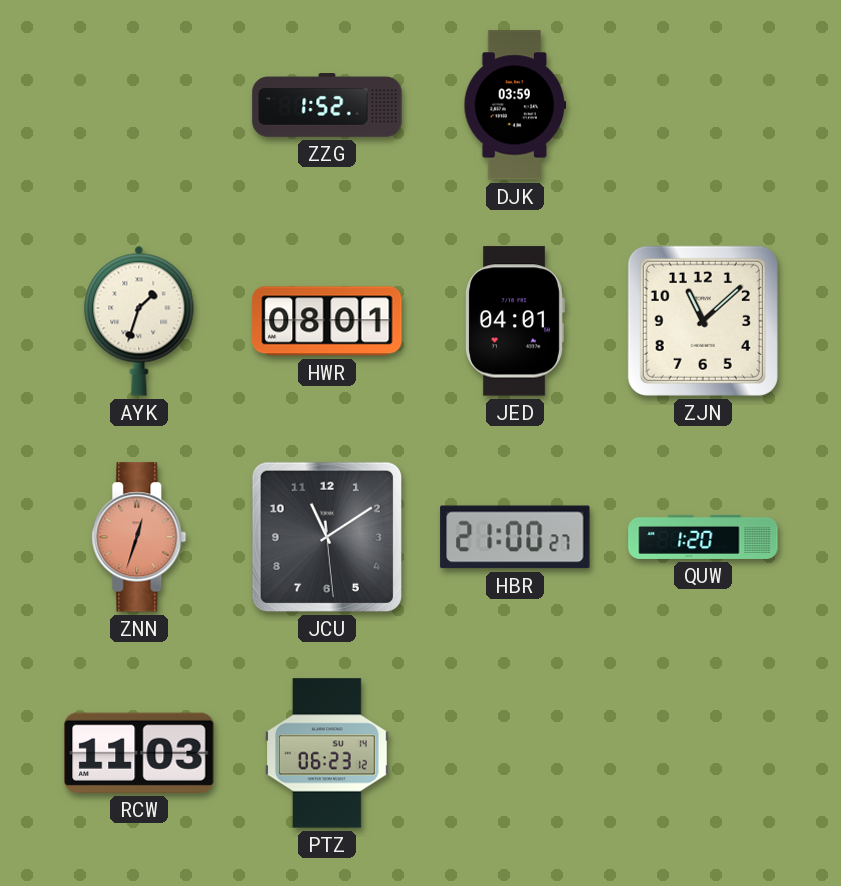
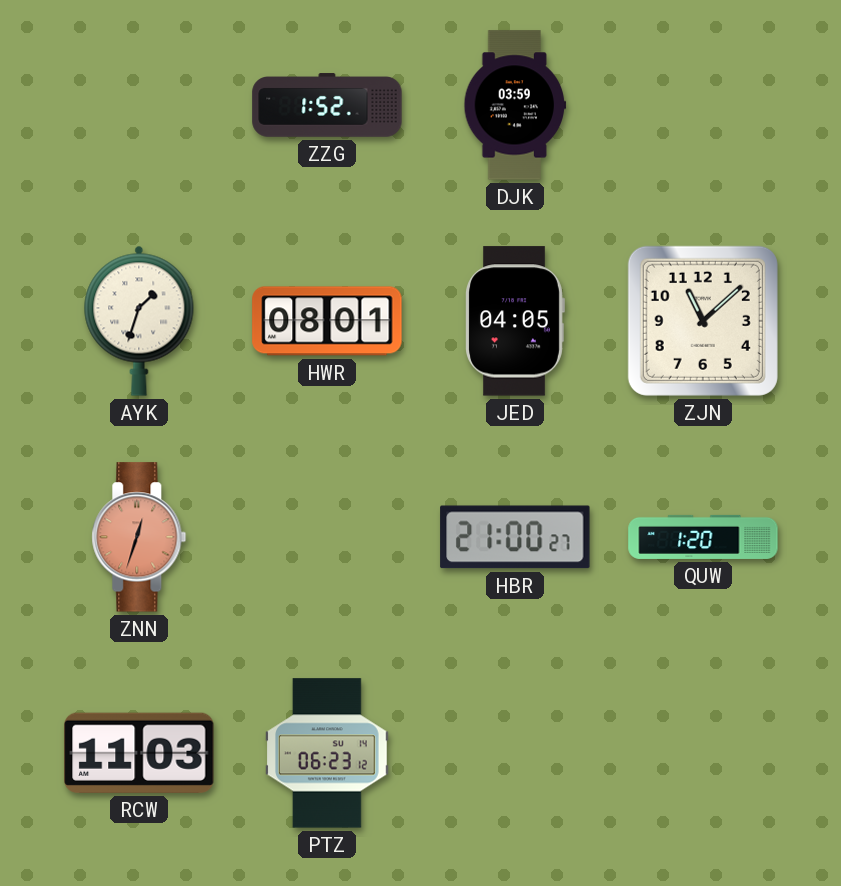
JED: 04:01 -> 04:05 (515, 321)
JCU: 11:09 -> none (327, 537)
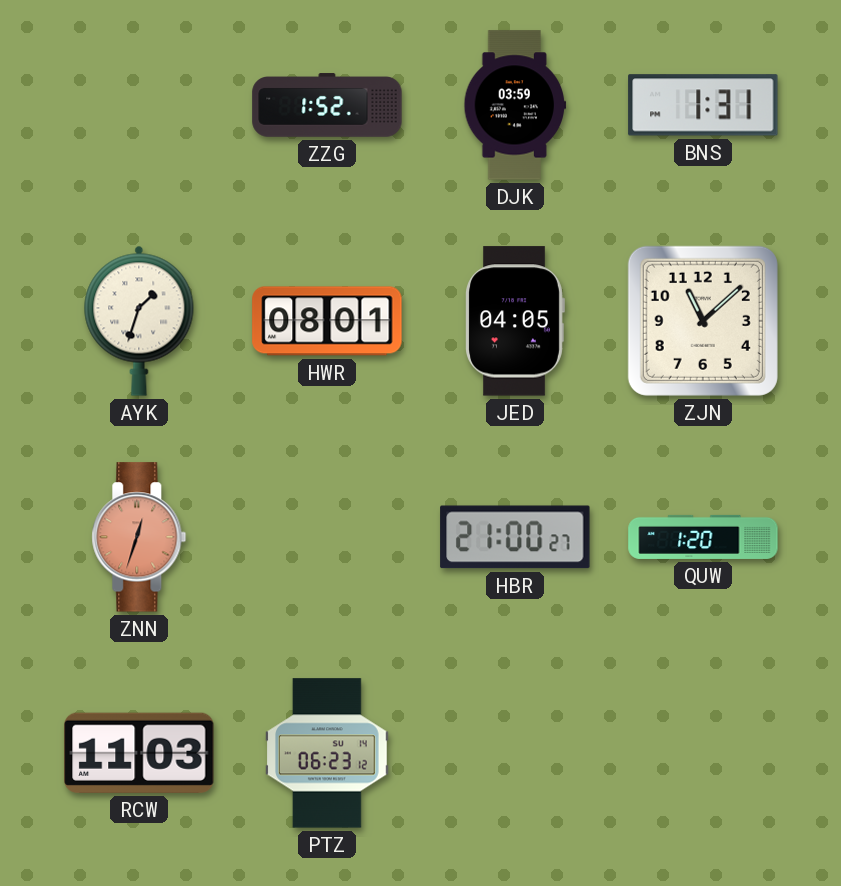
BNS: none -> 1:31 (703, 105)
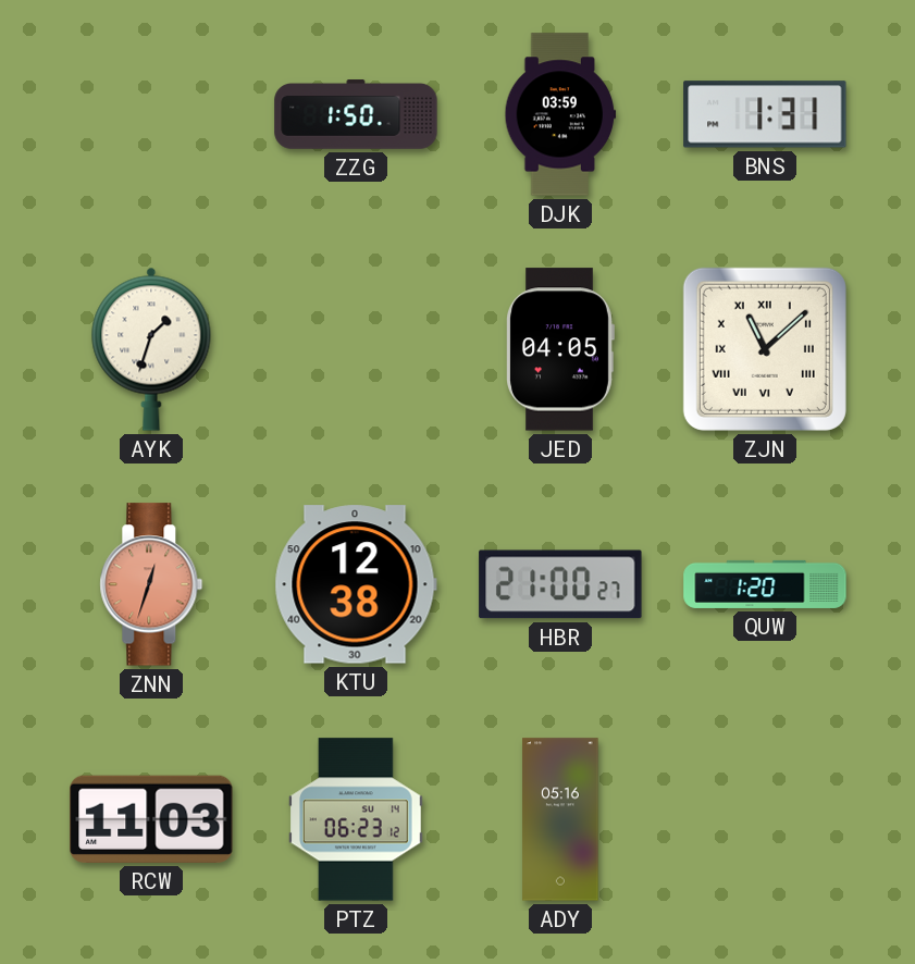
ZZG: 1:52 -> 1:50 (356, 114)
HWR: 08:01 -> none (327, 321)
ZJN numerals: Arabic -> Roman (765, 349)
KTU: none -> 12:38 (356, 584)
ADY: none -> 05:16 (560, 819)
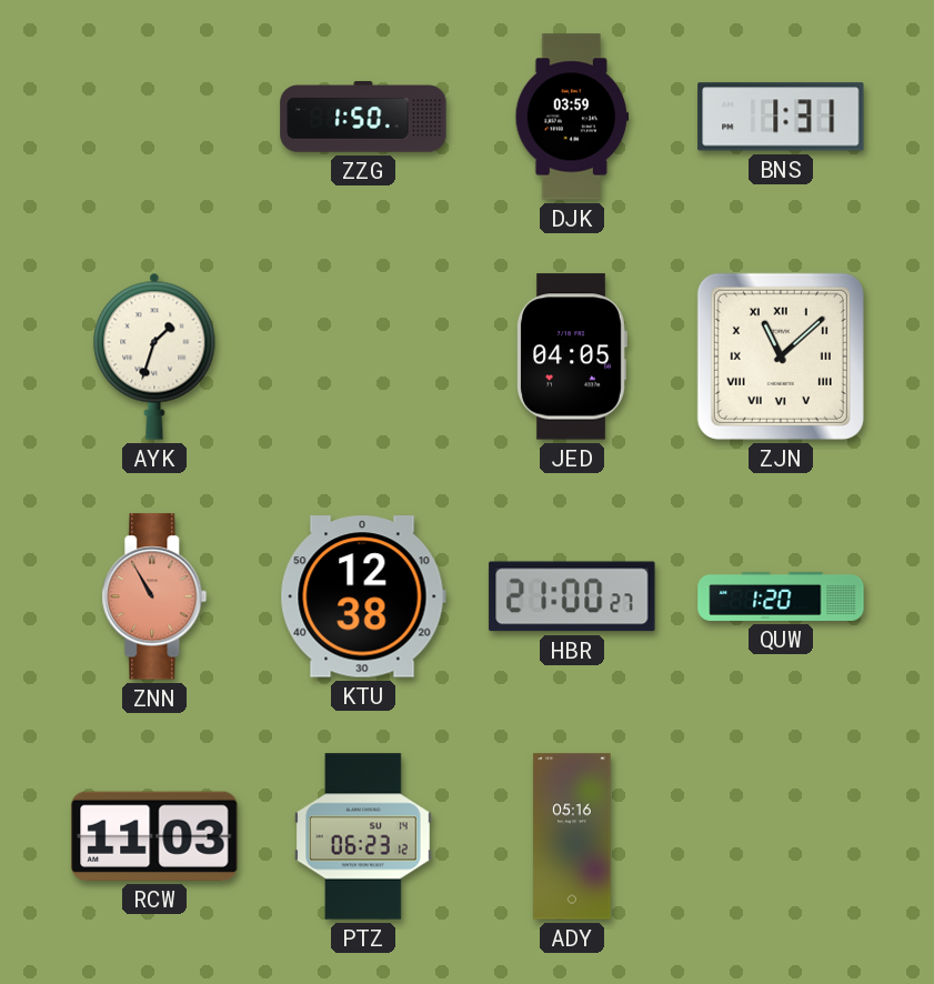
ZNN: 12:33 -> 10:55 (154, 596)
